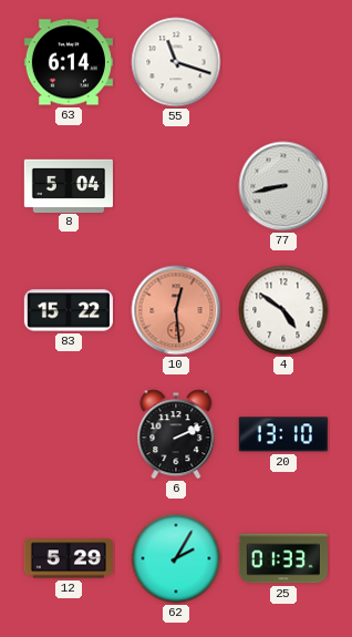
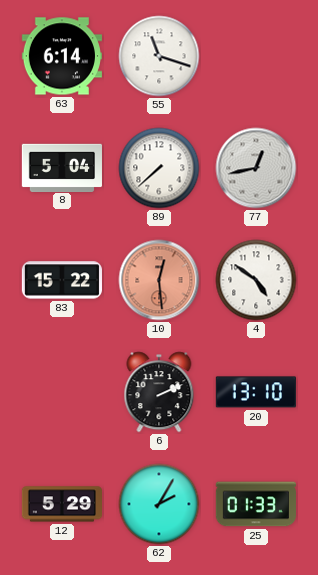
89: none -> 7:38 (159, 168)
77: 8:43 -> 12:43 (256, 168)
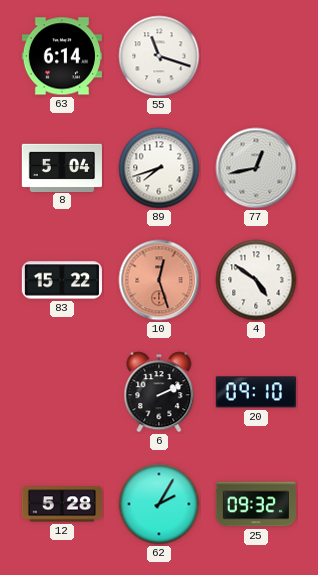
89: 7:38 -> 7:42 (159, 168)
10: 12:29 -> 12:27 (159, 280)
20: 13:10 -> 09:10 (256, 392)
12: 5:29 -> 5:28 (61, 504)
25: 01:33 -> 09:32 (256, 504)
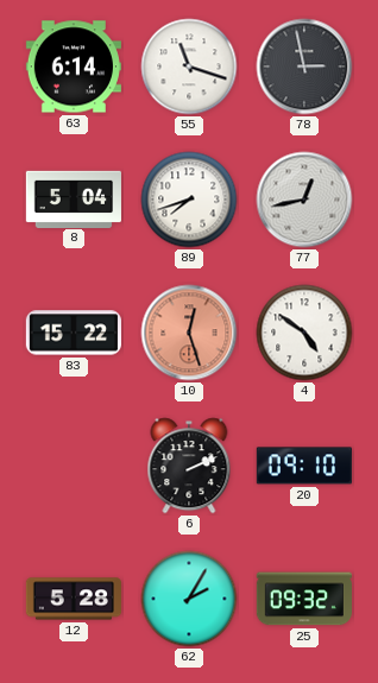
78: none -> 2:58 (304, 67)
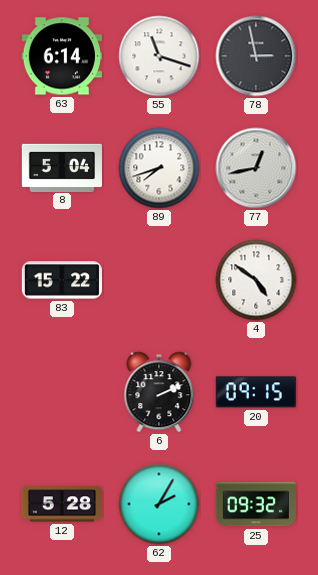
10: 12:27 -> none (189, 333)
20: 09:10 -> 09:15 (256, 392)
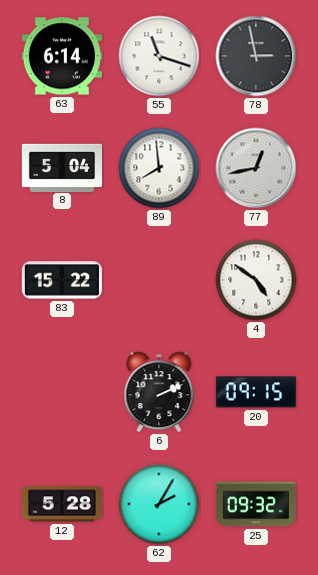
89: 7:42 -> 7:59 (159, 168)
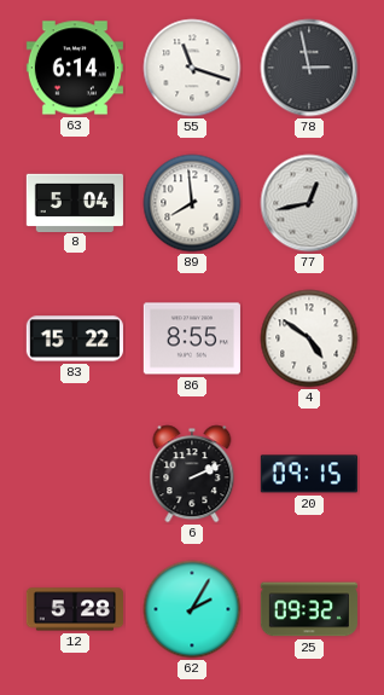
86: none -> 8:55 (192, 338)
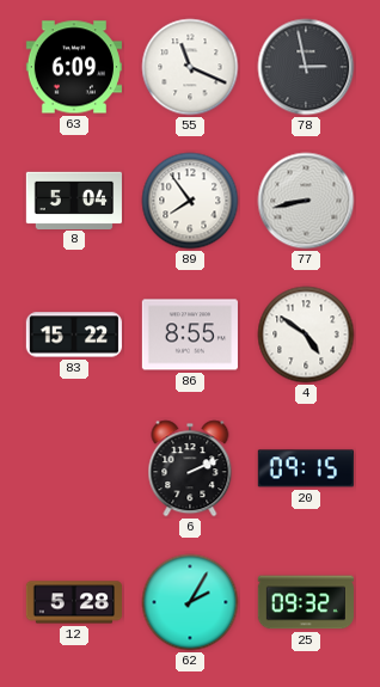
63: 6:14 -> 6:09 (74, 67)
55: 11:18 -> 11:19 (190, 67)
89: 7:59 -> 7:54 (190, 201)
77: 12:43 -> 8:43 (306, 201)
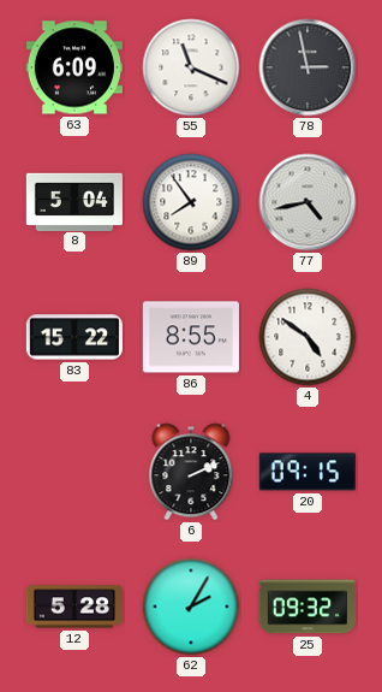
77: 8:43 -> 4:43 (308, 202)
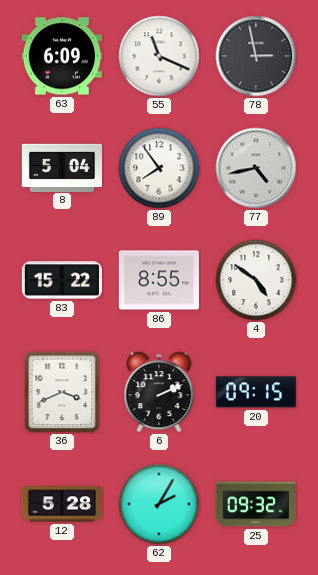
36: none -> 3:41 (62, 392)
